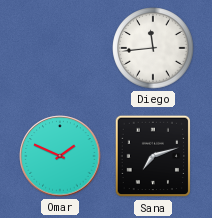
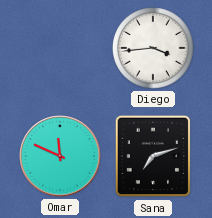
Diego: 11:44 -> 3:44 (153, 48)
Omar: 1:49 -> 11:49 (60, 156)
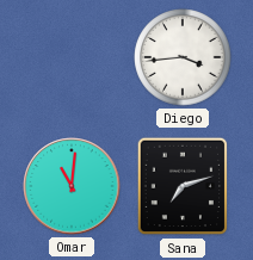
Omar: 11:49 -> 11:01 (72, 186)
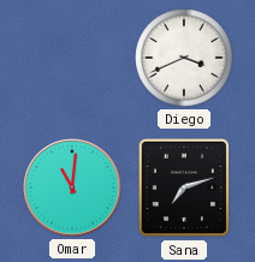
Diego: 3:44 -> 3:41 (184, 58)
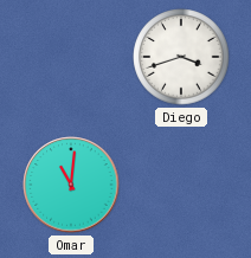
Diego: 3:41 -> 3:42 (181, 57)
Sana: 7:12 -> none (183, 187)
